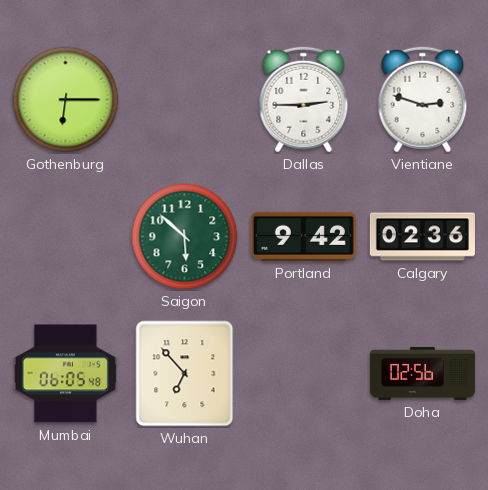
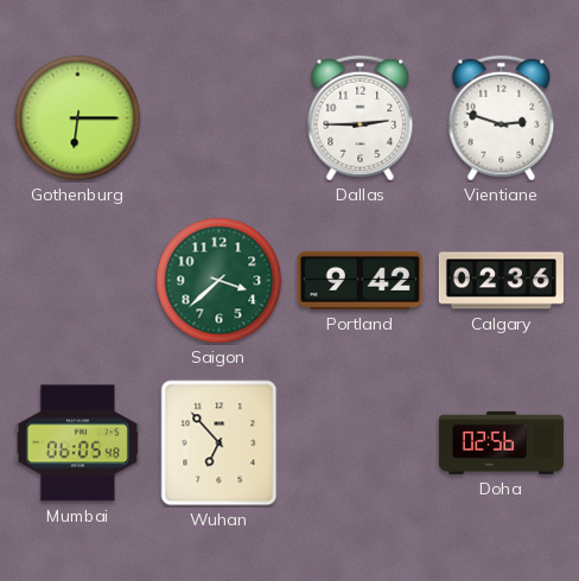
Saigon: 5:52 -> 3:38 (219, 281)
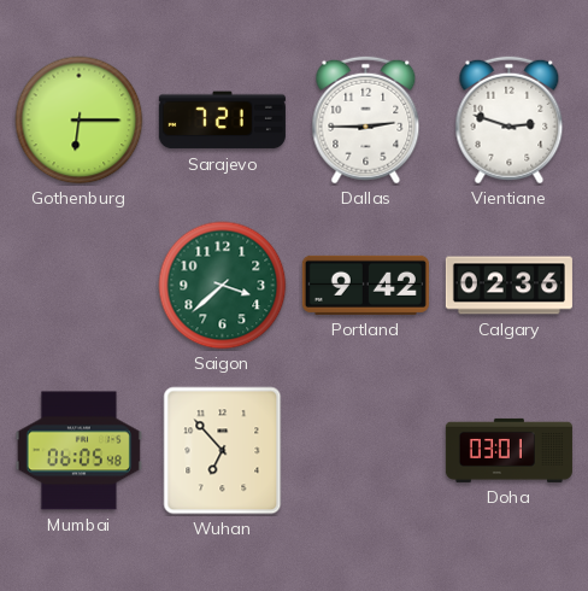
Sarajevo: none -> 7:21 (222, 121)
Doha: 02:56 -> 03:01 (508, 450)
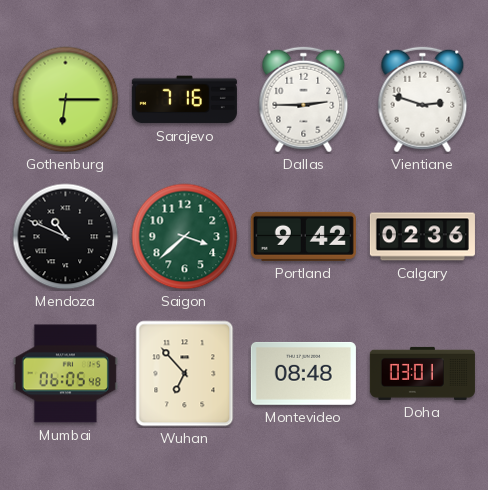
Sarajevo: 7:21 -> 7:16 (184, 100)
Mendoza: none -> 10:49 (66, 237)
Montevideo: none -> 08:48 (303, 373)
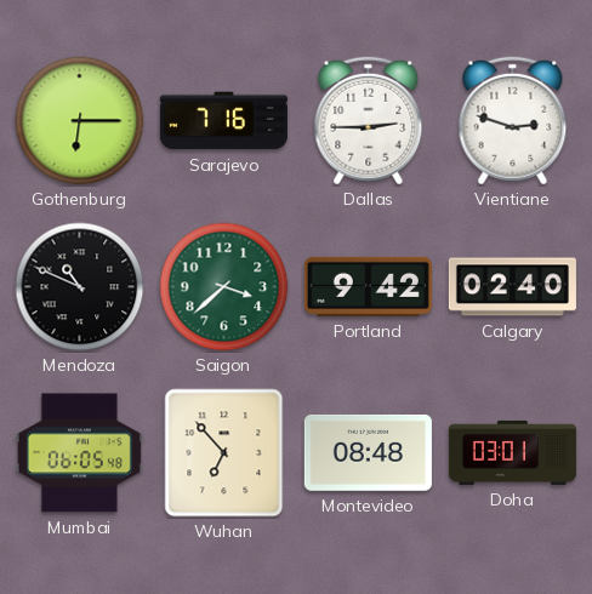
Calgary: 02:36 -> 02:40 (512, 287)
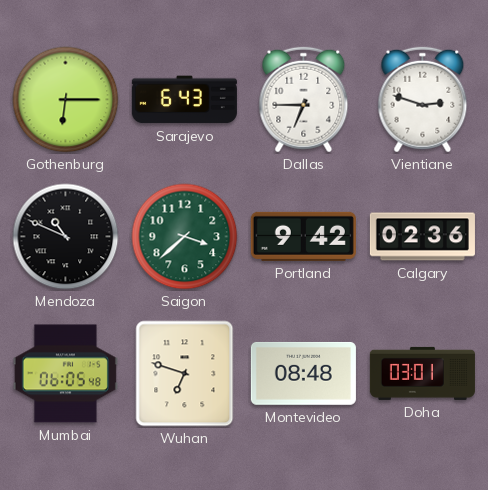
Sarajevo: 7:16 -> 6:43 (184, 100)
Dallas: 2:45 -> 6:45 (304, 100)
Calgary: 02:40 -> 02:36 (422, 237)
Wuhan: 6:53 -> 6:48 (185, 374)
